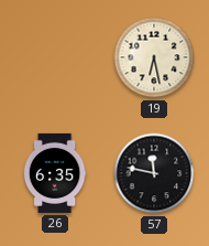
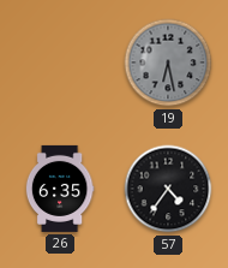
19 dial: cream -> grey (168, 62)
57: 11:47 -> 4:36 (168, 189)
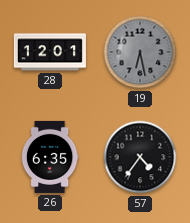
28: none -> 12:01 (50, 52)
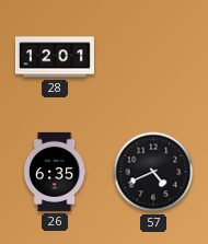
19: 6:28 -> none (140, 52)
57: 4:36 -> 4:41 (153, 172)
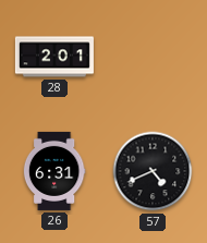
28: 12:01 -> 2:01 (54, 57)
26: 6:35 -> 6:31 (54, 171)
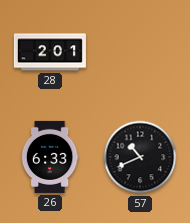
26: 6:31 -> 6:33 (50, 157)
57: 4:41 -> 10:41 (140, 157)
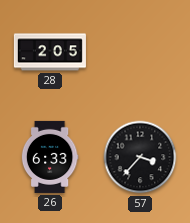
28: 2:01 -> 2:05 (50, 52)
57: 10:41 -> 3:37 (140, 157)
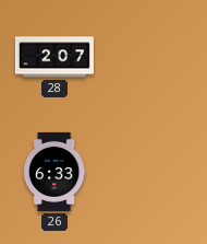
28: 2:05 -> 2:07 (54, 57)
57: 3:37 -> none (140, 157)
